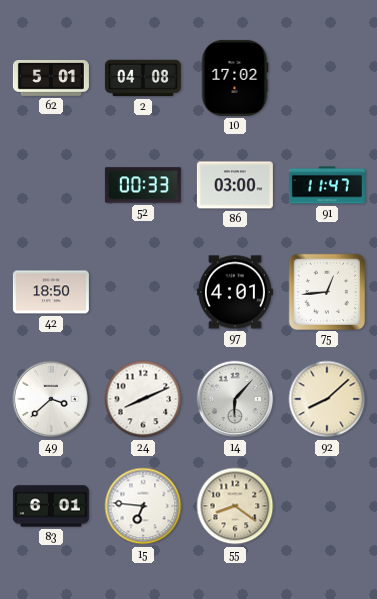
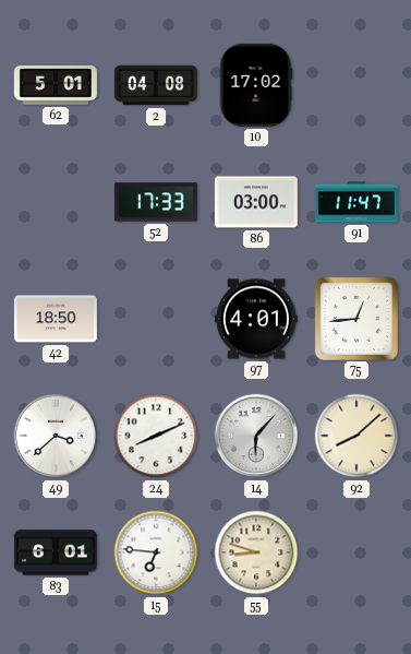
52: 00:33 -> 17:33 (156, 202)
55: 8:21 -> 8:48 (256, 552)
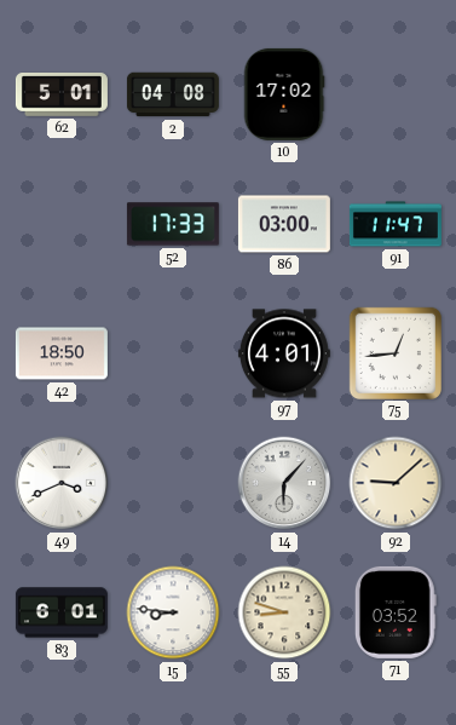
49: 3:38 -> 3:41 (62, 483)
24: 8:11 -> none (156, 436)
92: 8:08 -> 9:08 (396, 483)
15: 6:46 -> 8:46 (173, 612)
71: none -> 03:52 (396, 612)
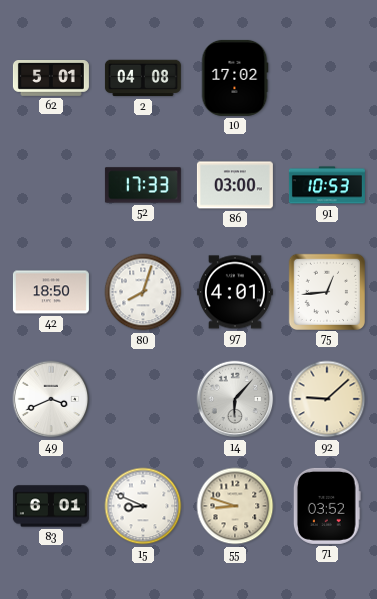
91: 11:47 -> 10:53 (327, 185)
80: none -> 8:03 (143, 292)
15: 8:46 -> 8:49 (143, 506)
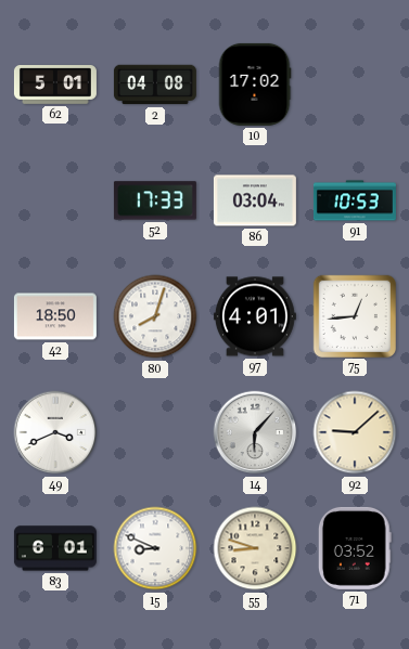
86: 03:00 -> 03:04 (255, 200)
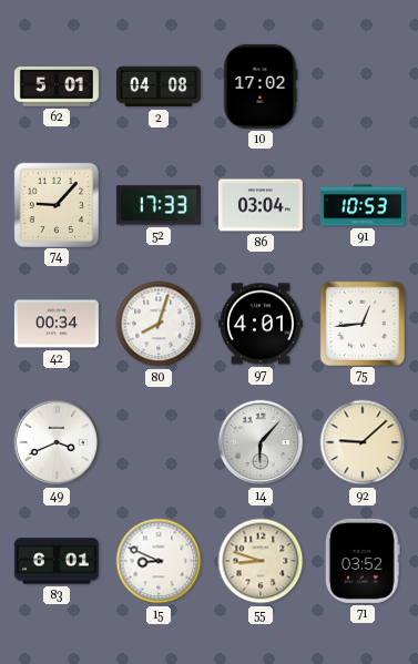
74: none -> 9:07 (55, 204)
42: 18:50 -> 00:34 (57, 324)
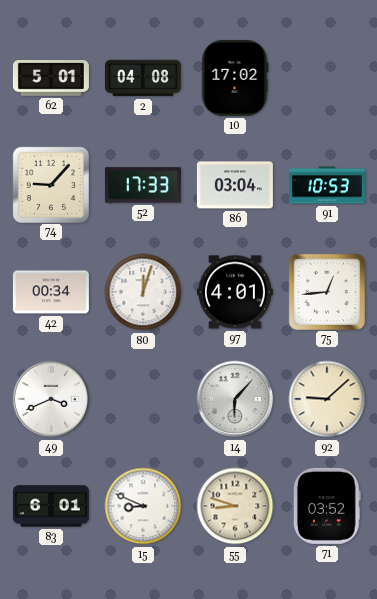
80: 8:03 -> 12:03 (143, 292)
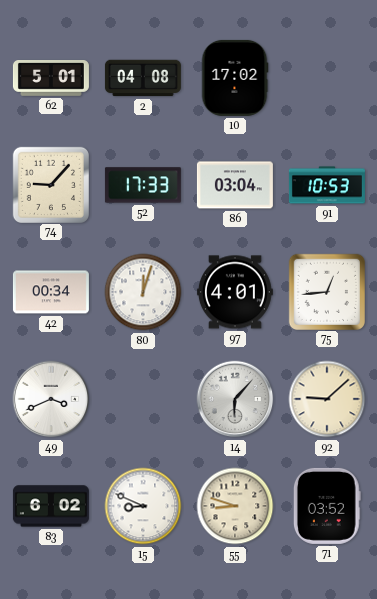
83: 6:01 -> 6:02 (51, 506)
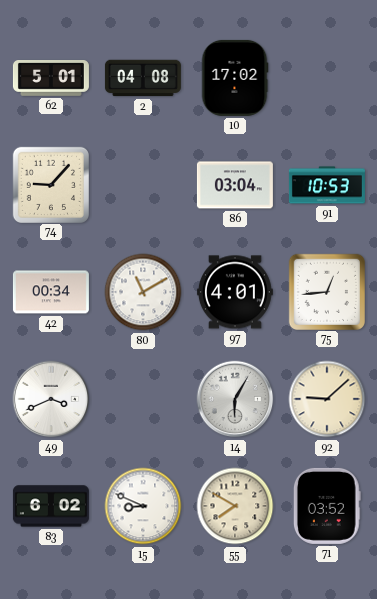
52: 17:33 -> none (143, 185)
80: 12:03 -> 11:10 (143, 292)
14: 6:07 -> 6:05 (235, 399)
55: 8:48 -> 7:50 (235, 506)
